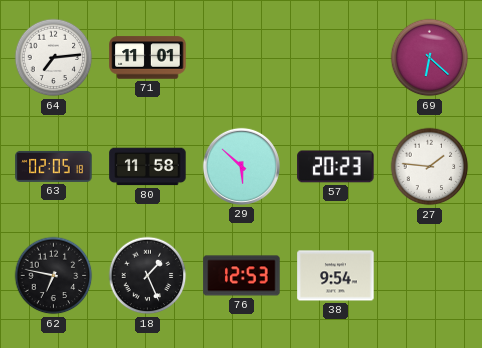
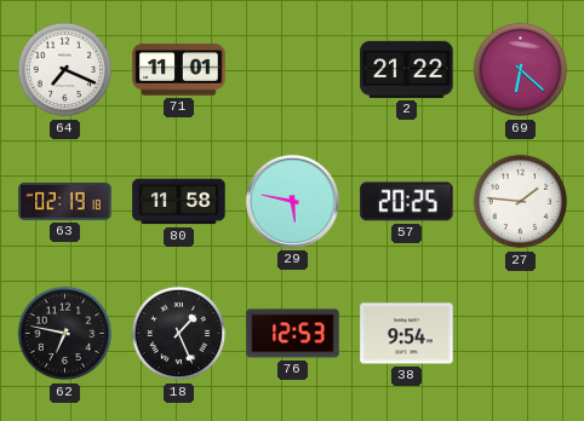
64: 7:14 -> 7:19 (65, 70)
2: none -> 21:22 (407, 69)
63: 02:05 -> 02:19 (65, 201)
29: 5:52 -> 5:47 (292, 201)
57: 20:23 -> 20:25 (407, 202)
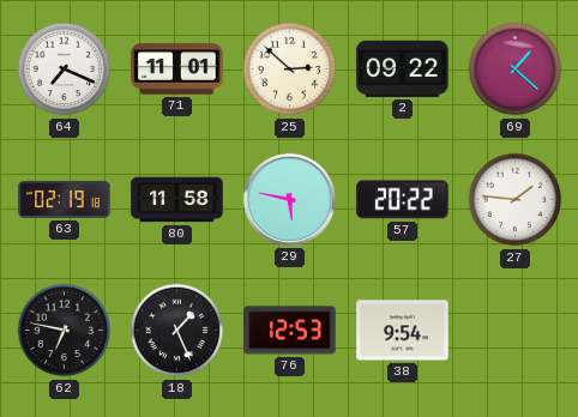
25: none -> 2:52 (290, 69)
2: 21:22 -> 09:22 (403, 68)
69: 6:22 -> 1:22 (516, 69)
57: 20:25 -> 20:22 (403, 200)
